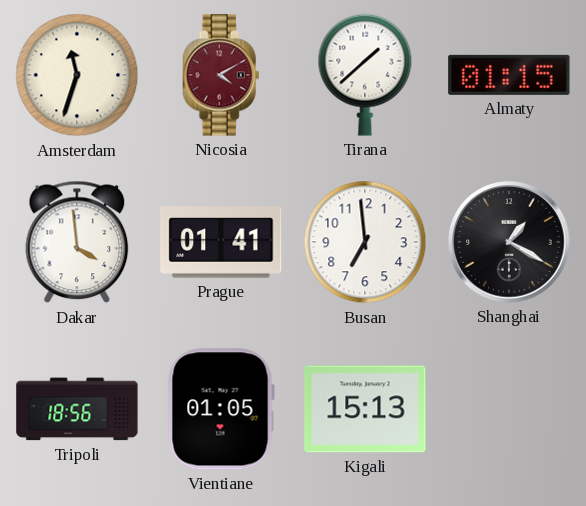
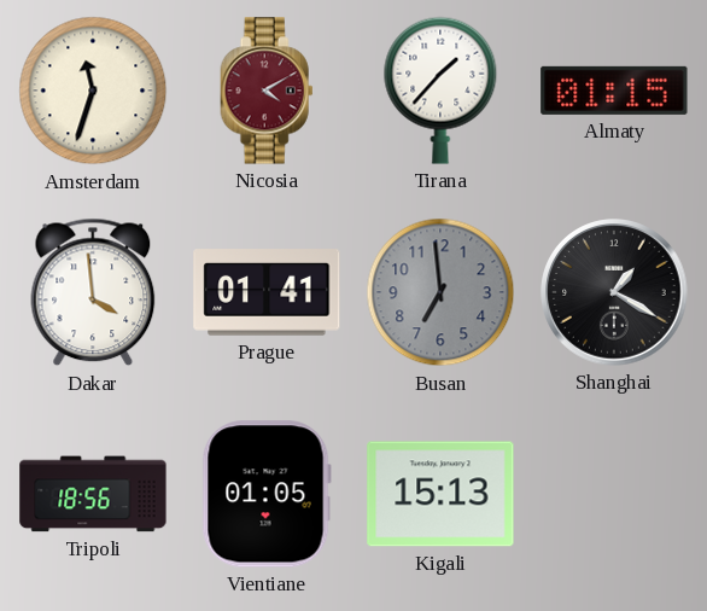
Tirana: 1:38 -> 1:37 (440, 91)
Busan dial: white -> grey (440, 292)
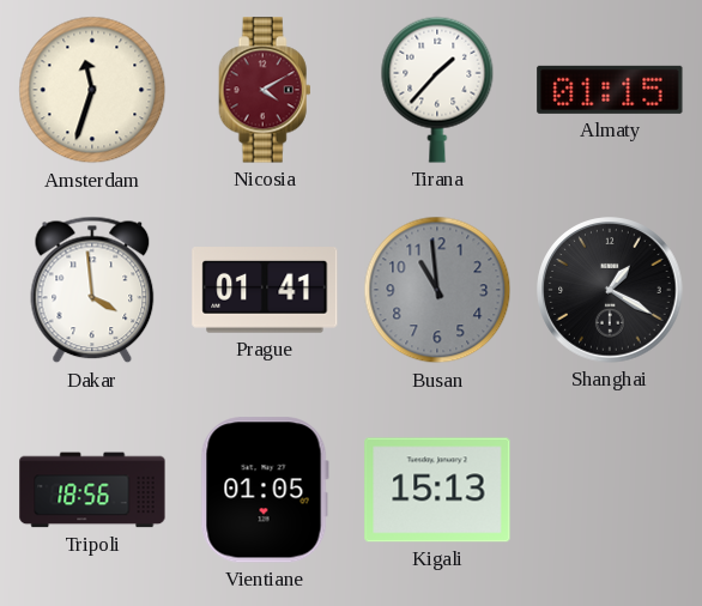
Busan: 6:59 -> 10:59 (437, 290)
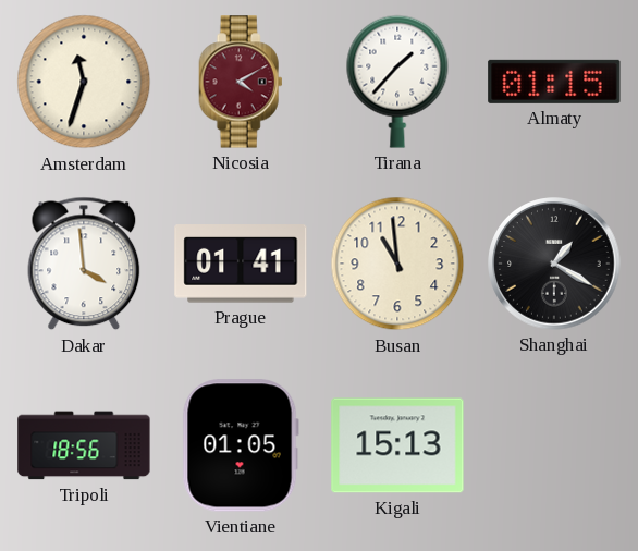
Busan dial: grey -> cream (397, 264)
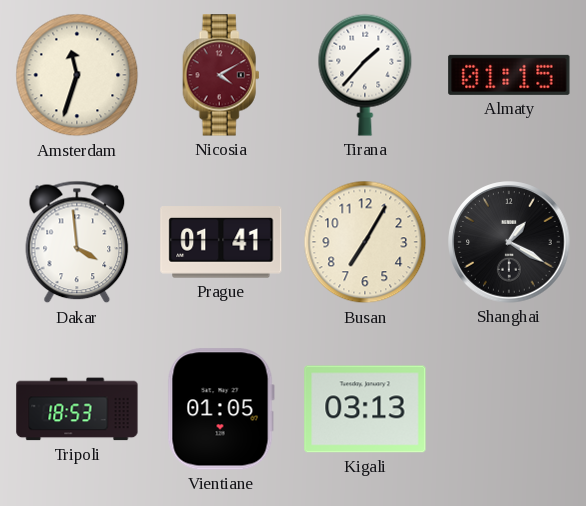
Busan: 10:59 -> 7:05 (365, 242)
Tripoli: 18:56 -> 18:53 (77, 409)
Kigali: 15:13 -> 03:13 (365, 409)
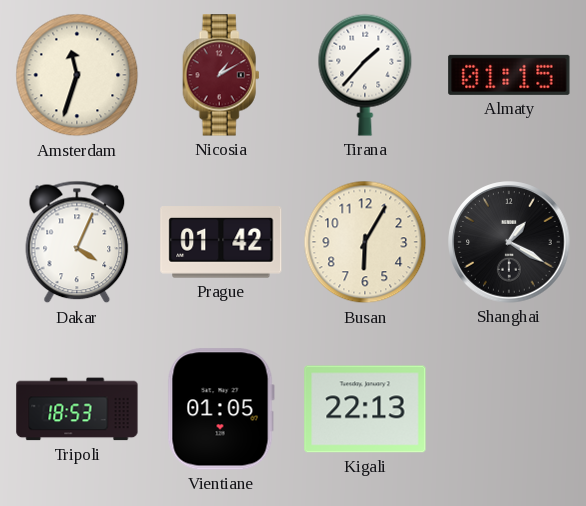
Nicosia: 4:10 -> 1:10 (221, 75)
Dakar: 3:59 -> 4:04 (77, 242)
Prague: 01:41 -> 01:42 (221, 242)
Busan: 7:05 -> 6:05 (365, 242)
Kigali: 03:13 -> 22:13 (365, 409)
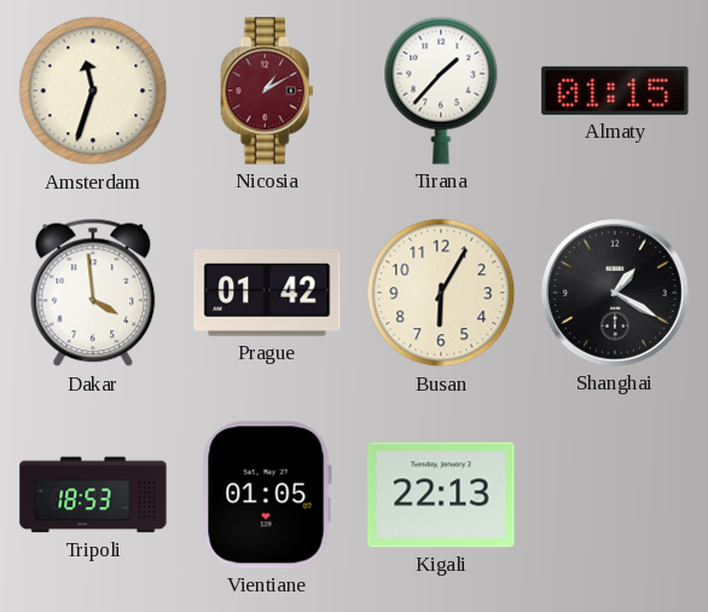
Dakar: 4:04 -> 3:59 (93, 293)
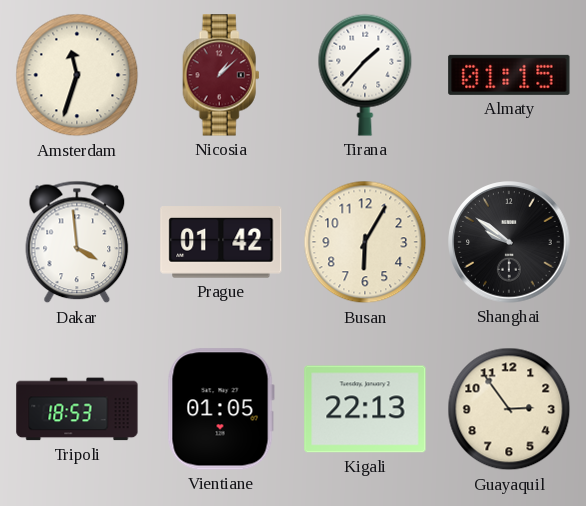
Nicosia: 1:10 -> 1:08 (221, 75)
Shanghai: 1:20 -> 9:51 (509, 242)
Guayaquil: none -> 2:54 (509, 409)
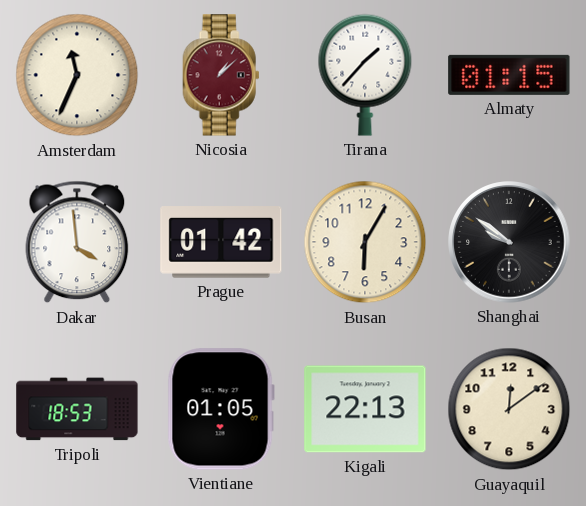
Amsterdam: 11:33 -> 11:34 (77, 75)
Guayaquil: 2:54 -> 12:09 (509, 409)
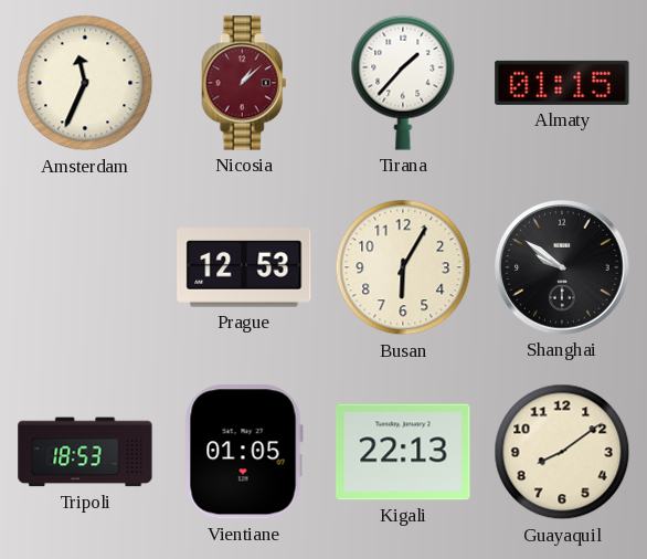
Dakar: 3:59 -> none (77, 242)
Prague: 01:42 -> 12:53 (244, 267)
Guayaquil: 12:09 -> 8:09 (562, 452)
